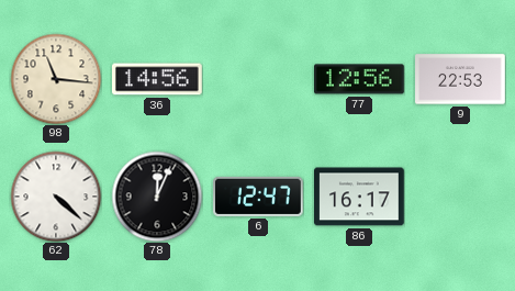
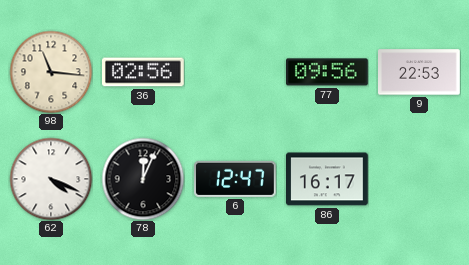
36: 14:56 -> 02:56 (144, 72)
77: 12:56 -> 09:56 (328, 72)
62: 4:22 -> 4:19 (51, 179)
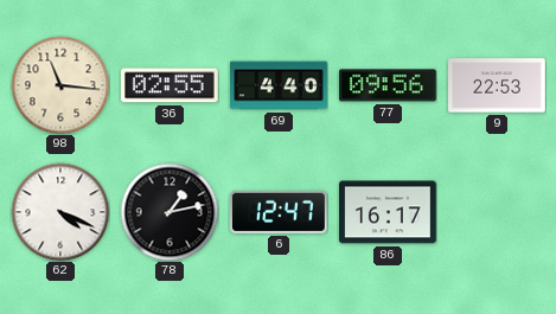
36: 02:56 -> 02:55 (171, 85)
69: none -> 4:40 (279, 85)
78: 12:04 -> 1:13 (170, 212)
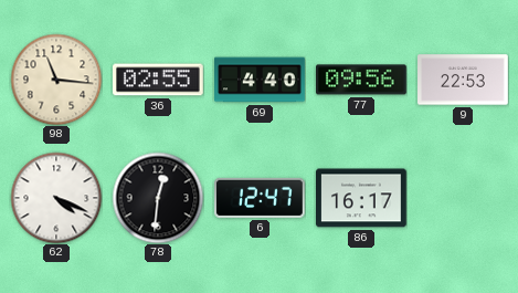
78: 1:13 -> 12:31 (158, 198)
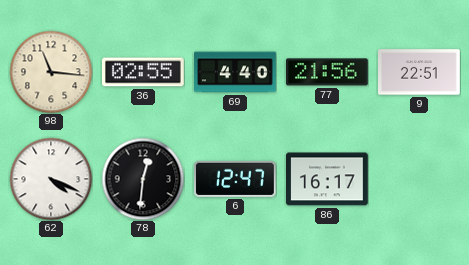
77: 09:56 -> 21:56 (328, 72)
9: 22:53 -> 22:51 (420, 72)
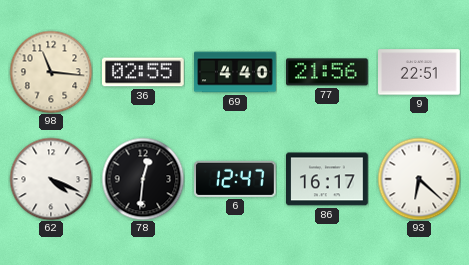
93: none -> 6:22 (419, 179)
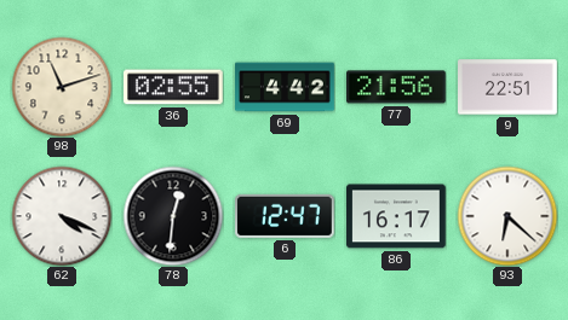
98: 11:16 -> 11:12 (62, 87)
69: 4:40 -> 4:42 (285, 87)
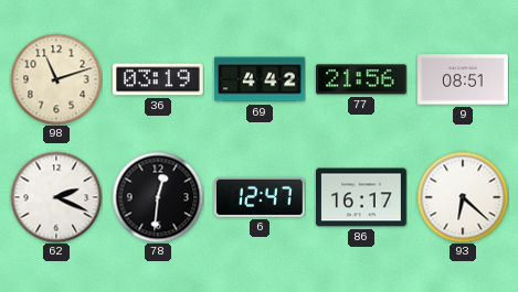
36: 02:55 -> 03:19 (159, 79)
9: 22:51 -> 08:51 (464, 79)
62: 4:19 -> 2:19 (56, 197)
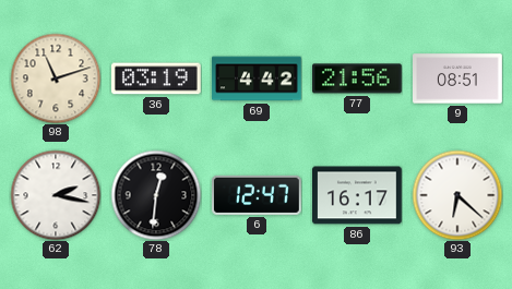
62: 2:19 -> 2:17 (56, 195)
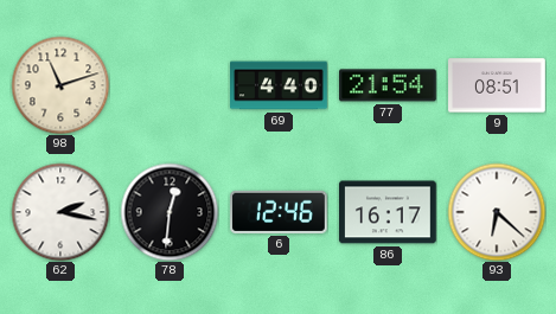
36: 03:19 -> none (157, 79)
69: 4:42 -> 4:40 (279, 85)
77: 21:56 -> 21:54 (389, 85)
6: 12:47 -> 12:46 (280, 212)
